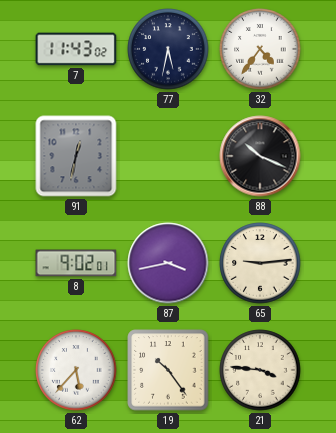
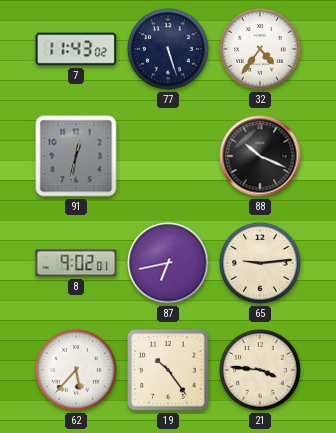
77: 5:32 -> 5:27 (168, 49)
87: 3:43 -> 6:43 (168, 263)
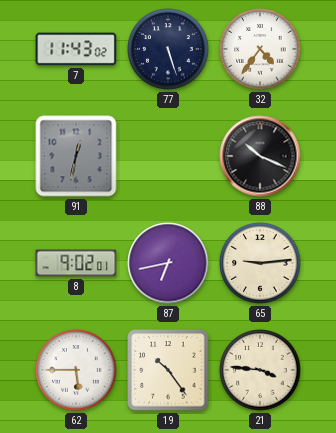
62: 5:37 -> 5:45 (76, 370)
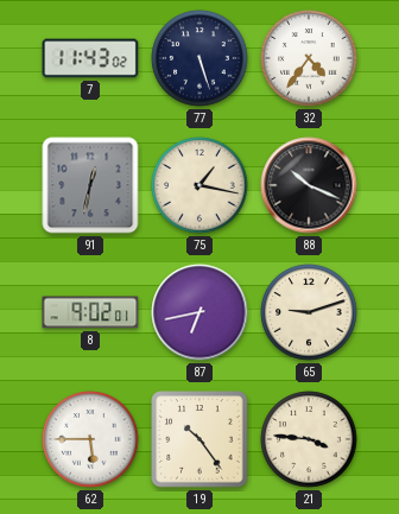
75: none -> 1:17 (199, 185)
65: 9:14 -> 9:12 (309, 312)
